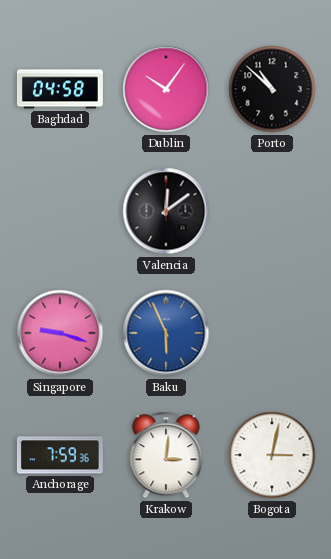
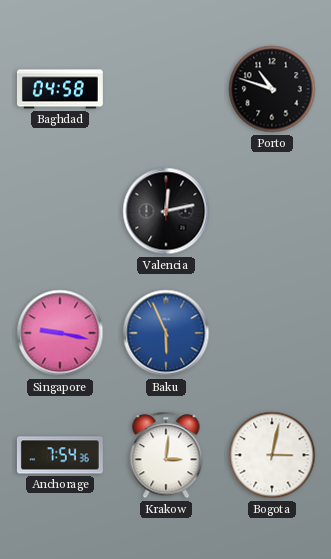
Dublin: 10:06 -> none (166, 89)
Porto: 10:52 -> 10:48 (272, 89)
Valencia: 12:09 -> 12:13 (166, 211)
Singapore: 9:18 -> 9:17 (60, 333)
Anchorage: 7:59 -> 7:54 (60, 455)
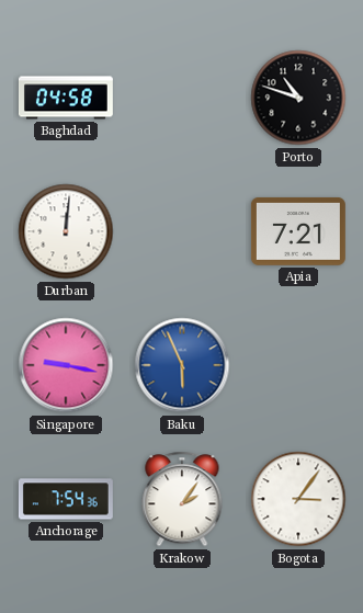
Durban: none -> 12:01 (66, 231)
Valencia: 12:13 -> none (166, 211)
Apia: none -> 7:21 (298, 231)
Krakow: 3:01 -> 2:06 (182, 499)
Bogota: 3:02 -> 3:06 (298, 499)
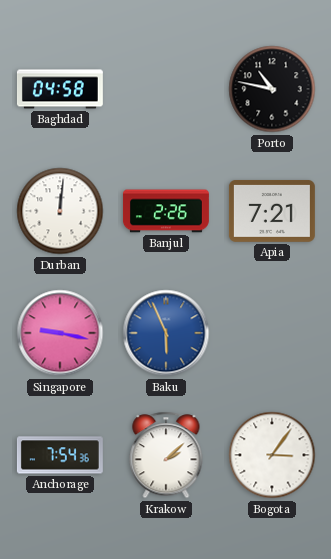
Porto: 10:48 -> 10:47 (272, 89)
Banjul: none -> 2:26 (166, 211)
Krakow: 2:06 -> 2:08 (166, 455)
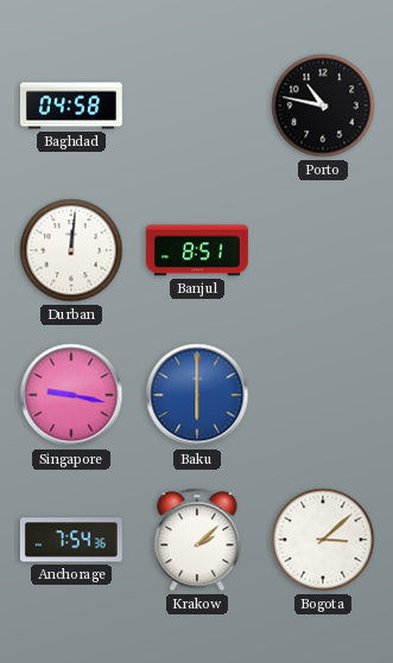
Banjul: 2:26 -> 8:51 (197, 250)
Apia: 7:21 -> none (272, 211)
Baku: 5:56 -> 6:00 (197, 395)
Bogota: 3:06 -> 3:08 (323, 540)
